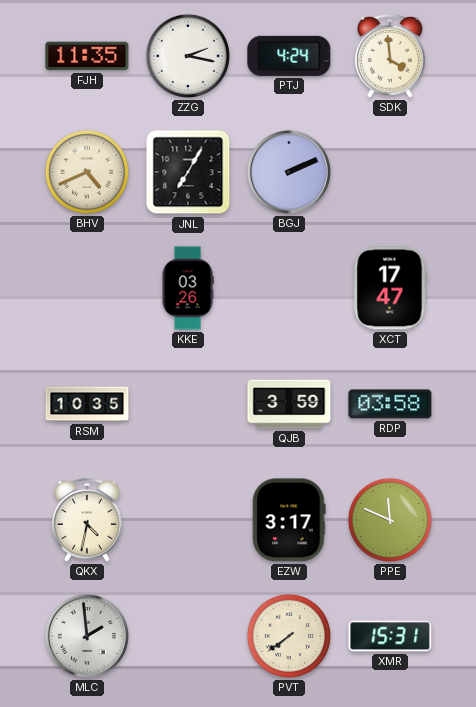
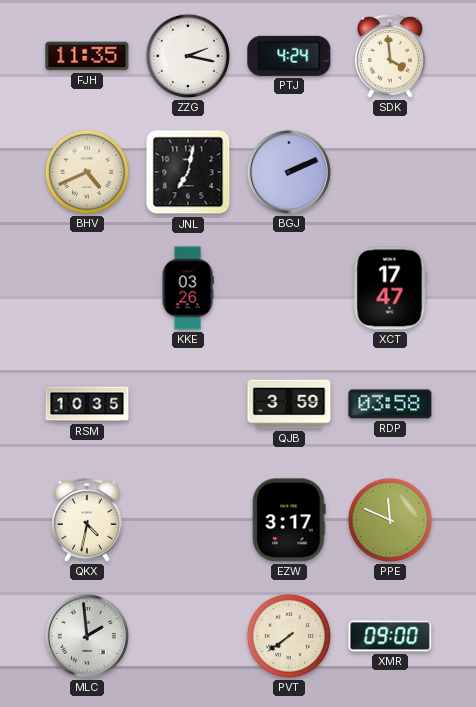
JNL: 7:05 -> 7:02 (188, 172)
XMR: 15:31 -> 09:00 (390, 636)
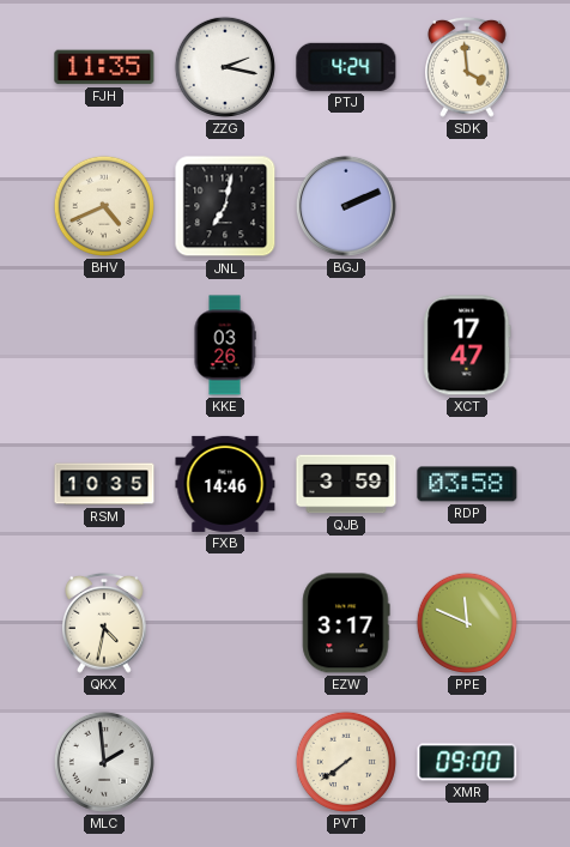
FXB: none -> 14:46 (225, 484)
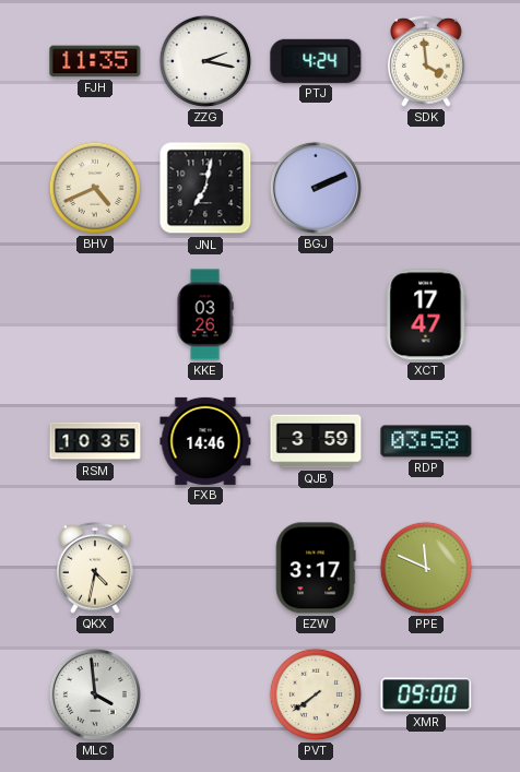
MLC: 1:59 -> 3:59 (95, 694)
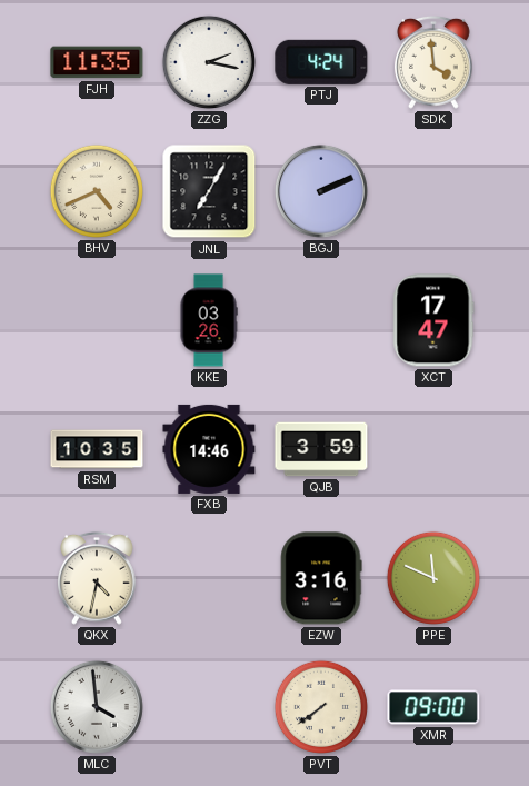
JNL: 7:02 -> 7:05 (209, 191)
RDP: 03:58 -> none (426, 441)
EZW: 3:17 -> 3:16 (321, 578)
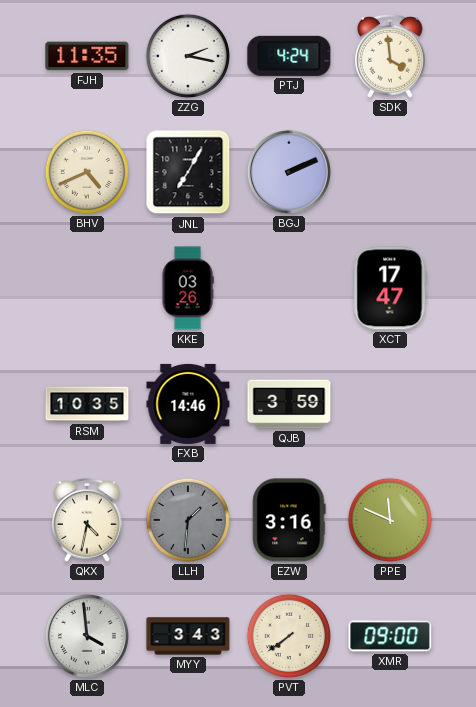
LLH: none -> 1:31 (188, 520)
MYY: none -> 3:43 (188, 636)
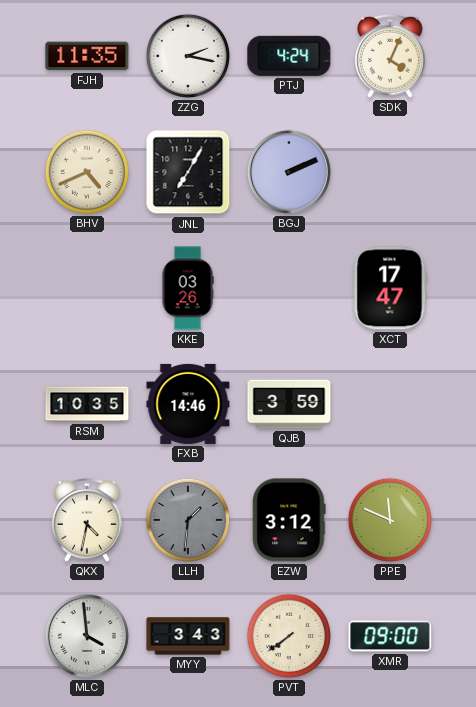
SDK: 3:59 -> 4:04 (391, 56)
EZW: 3:16 -> 3:12 (289, 520)
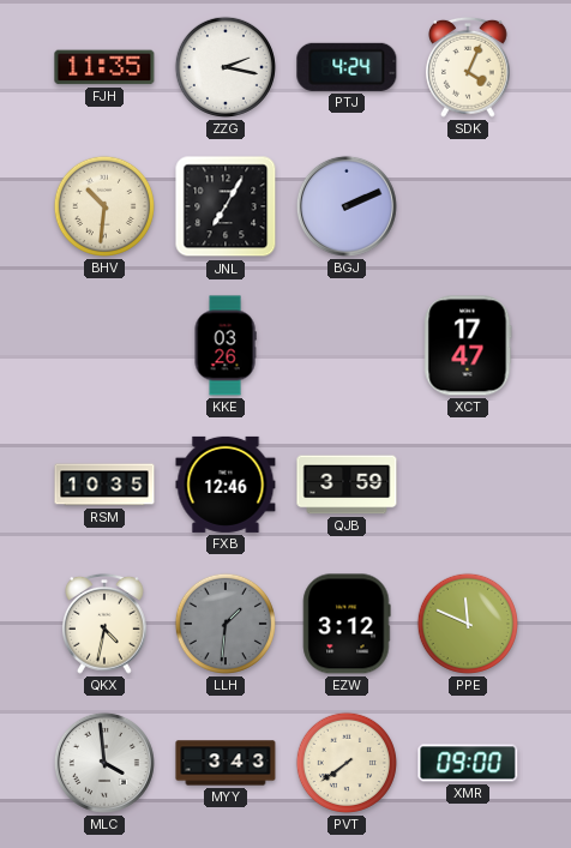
BHV: 4:41 -> 10:31 (104, 206)
FXB: 14:46 -> 12:46 (226, 485)
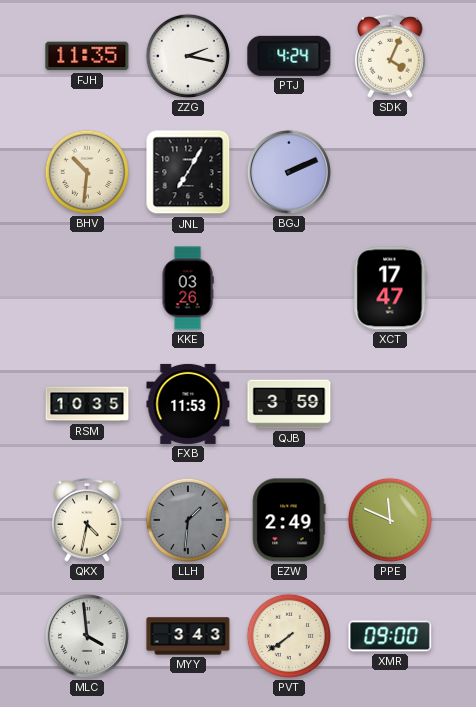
FXB: 12:46 -> 11:53 (188, 404)
EZW: 3:12 -> 2:49 (289, 520)
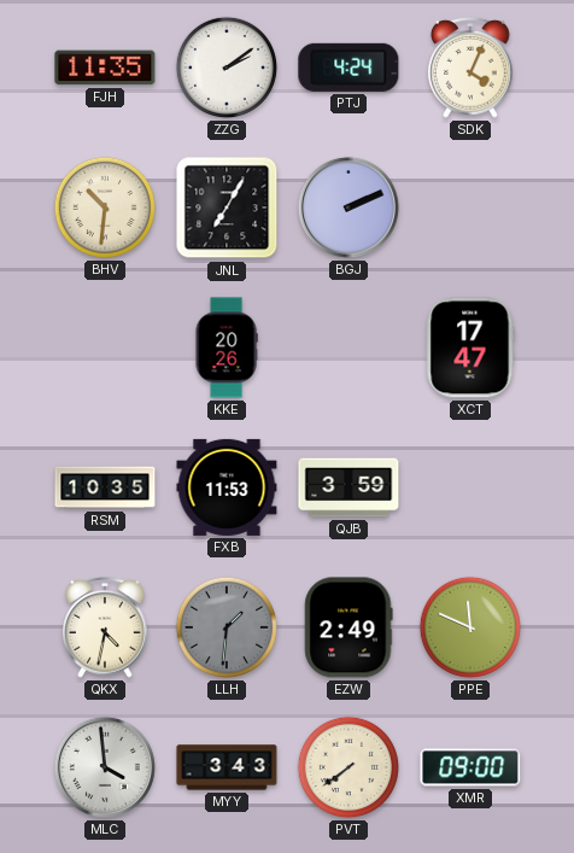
ZZG: 2:17 -> 2:09 (227, 68)
KKE: 03:26 -> 20:26 (227, 347)
